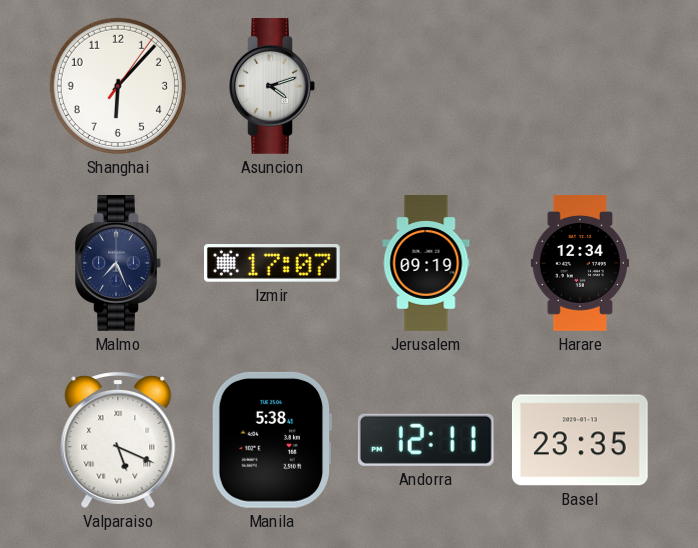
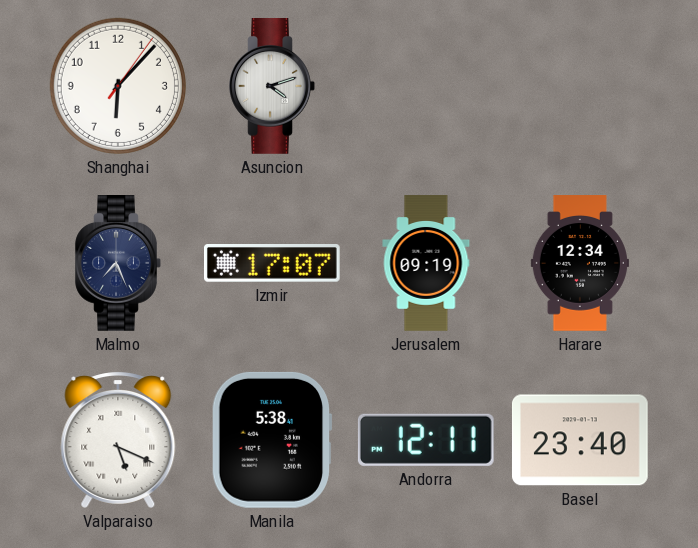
Basel: 23:35 -> 23:40 (580, 440)
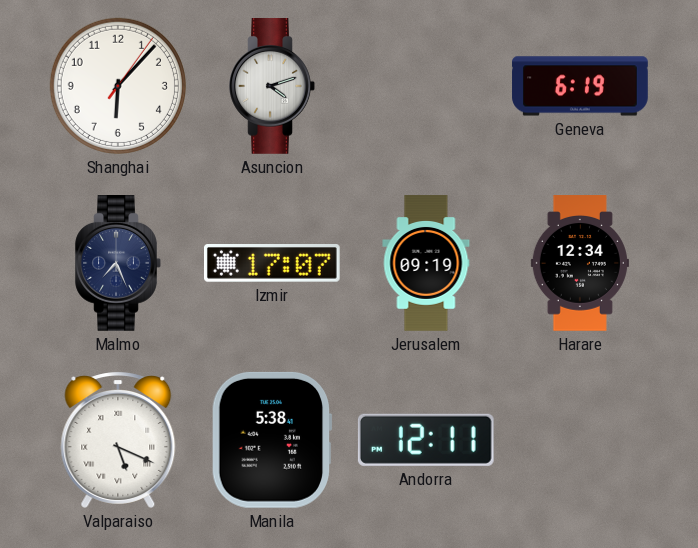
Geneva: none -> 6:19 (580, 86)
Basel: 23:40 -> none (580, 440)
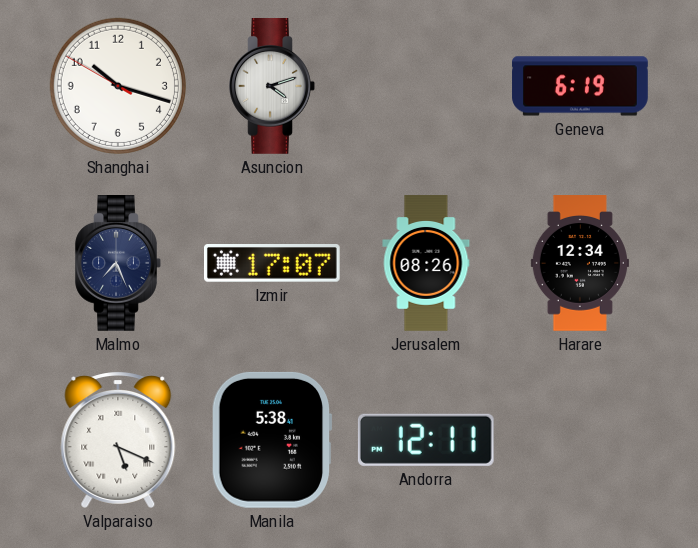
Shanghai: 6:07 -> 10:17 (118, 86)
Jerusalem: 09:19 -> 08:26 (426, 263)
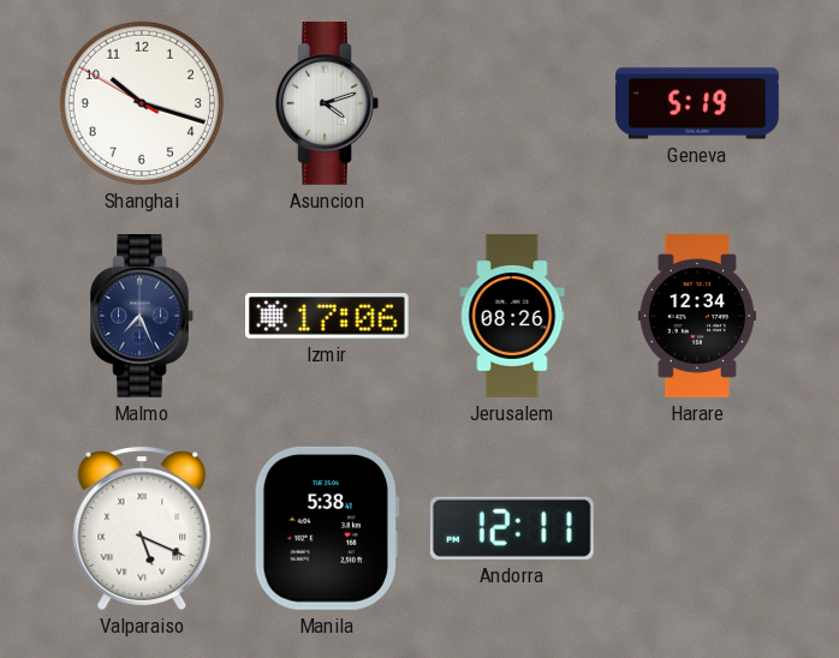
Geneva: 6:19 -> 5:19 (697, 103)
Izmir: 17:07 -> 17:06 (328, 316)
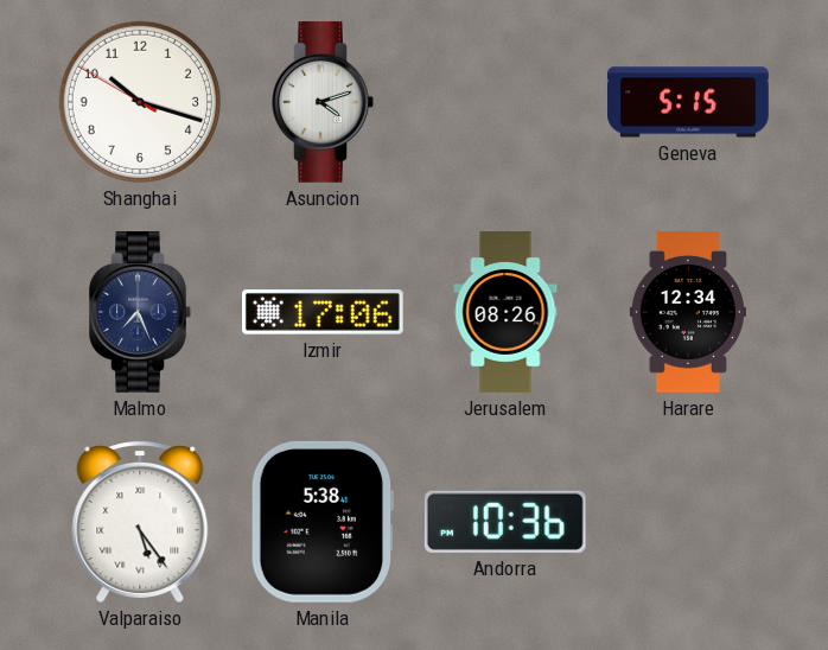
Geneva: 5:19 -> 5:15 (688, 102)
Valparaiso: 5:19 -> 5:24 (140, 522)
Andorra: 12:11 -> 10:36 (505, 522)
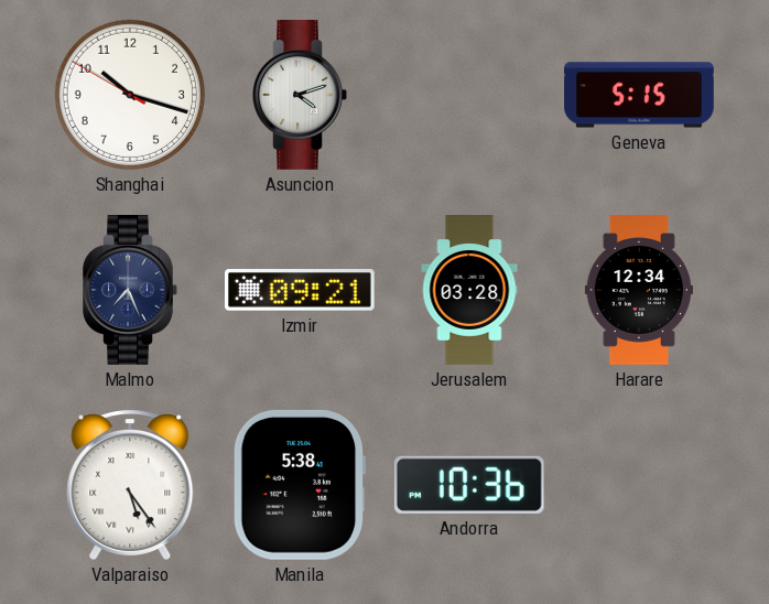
Izmir: 17:06 -> 09:21 (301, 290)
Jerusalem: 08:26 -> 03:28 (469, 290)
